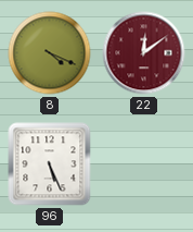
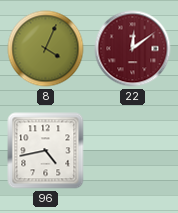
8: 4:19 -> 4:04 (46, 49)
96: 5:26 -> 4:43 (46, 151)
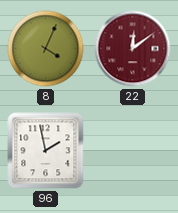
96: 4:43 -> 1:58 (46, 151)
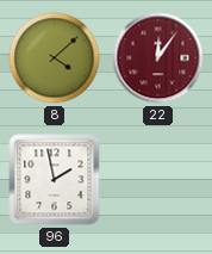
8: 4:04 -> 4:08 (55, 58)
22: 12:09 -> 12:06 (158, 58)
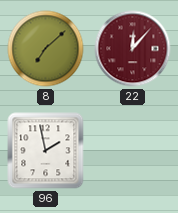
8: 4:08 -> 7:08 (46, 49)
22: 12:06 -> 12:07 (133, 49)
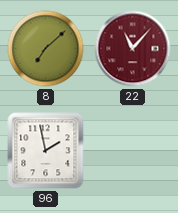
22: 12:07 -> 11:07 (133, 49)
